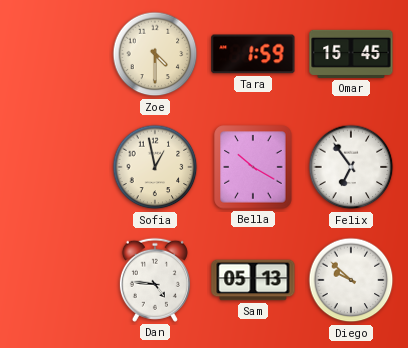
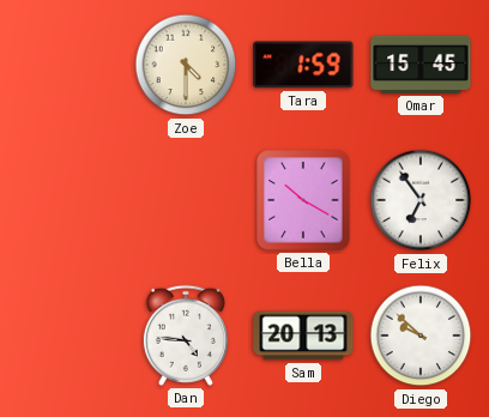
Sofia: 12:58 -> none (155, 167)
Sam: 05:13 -> 20:13 (303, 336)
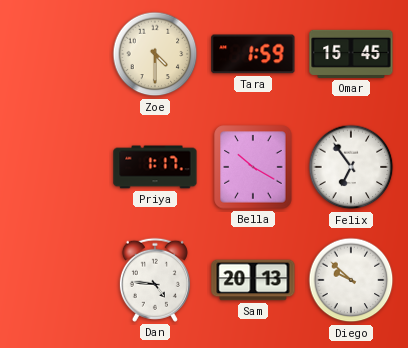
Priya: none -> 1:17 (155, 167)
